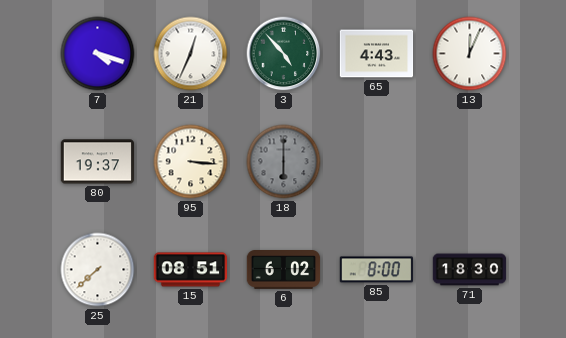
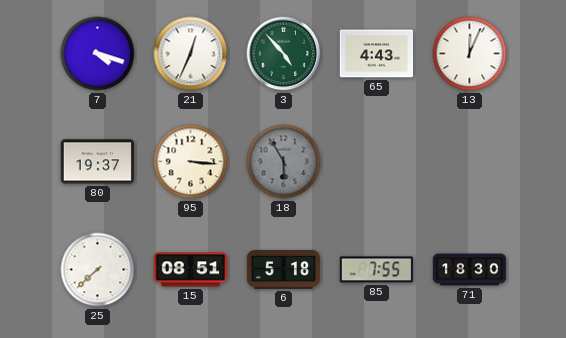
18: 6:00 -> 5:55 (284, 162)
6: 6:02 -> 5:18 (284, 270)
85: 8:00 -> 7:55 (376, 270)
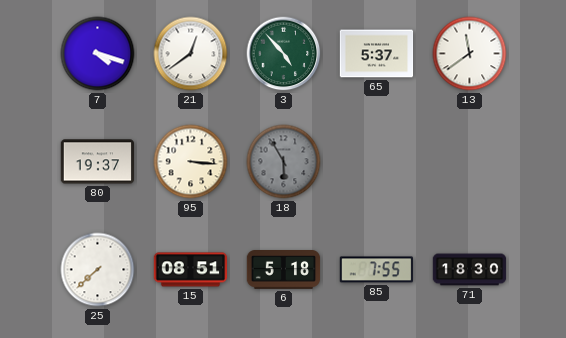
21: 12:34 -> 12:39 (191, 54)
65: 4:43 -> 5:37 (377, 54)
13: 12:04 -> 11:39 (470, 54)
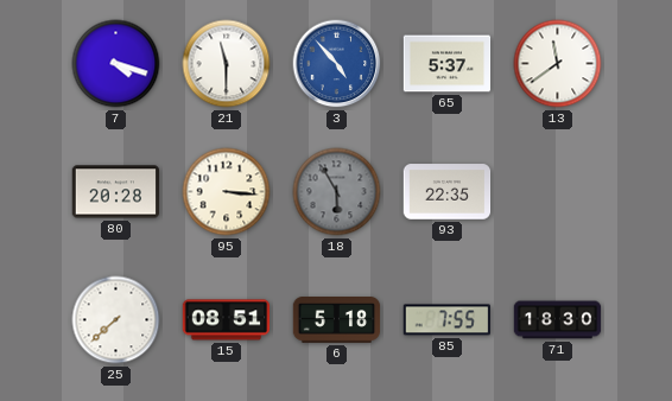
21: 12:39 -> 11:30 (227, 64)
3 dial: green -> blue (337, 64)
80: 19:37 -> 20:28 (116, 192)
93: none -> 22:35 (448, 192)
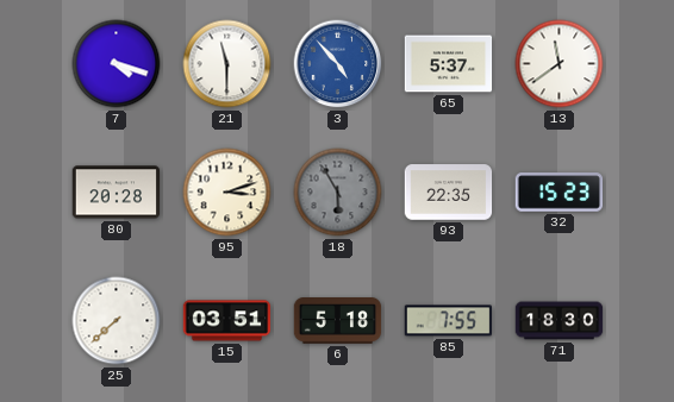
95: 3:16 -> 3:12 (227, 193)
32: none -> 15:23 (560, 193)
15: 08:51 -> 03:51 (227, 321)
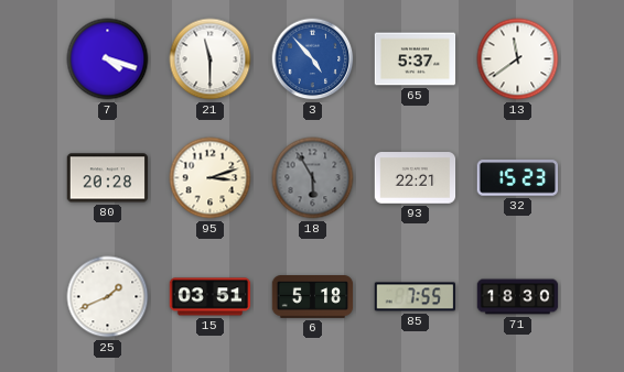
93: 22:35 -> 22:21 (416, 178)
25: 7:38 -> 1:41 (108, 297)
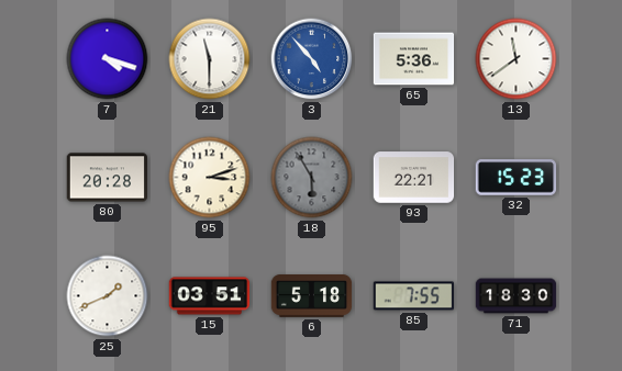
65: 5:37 -> 5:36 (414, 59)
